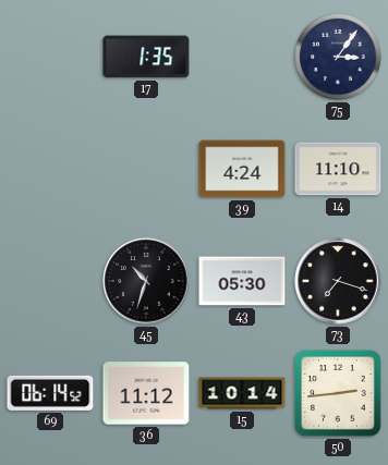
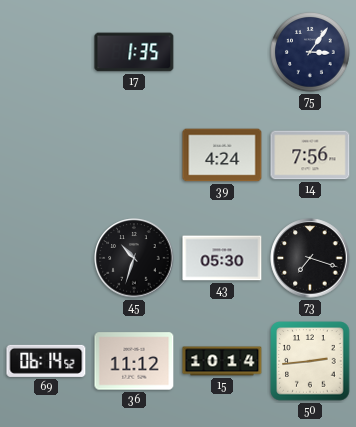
14: 11:10 -> 7:56 (310, 155)
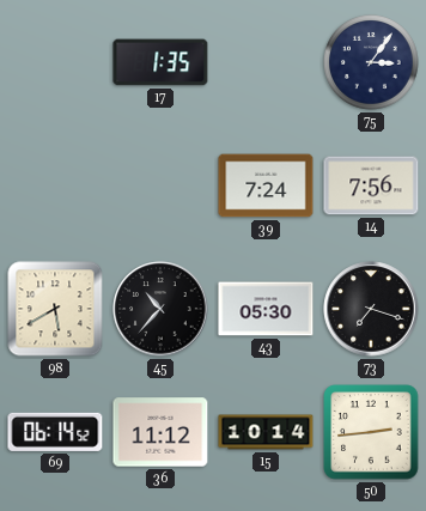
39: 4:24 -> 7:24 (266, 185)
98: none -> 5:40 (55, 309)
45: 10:33 -> 10:37 (160, 309)
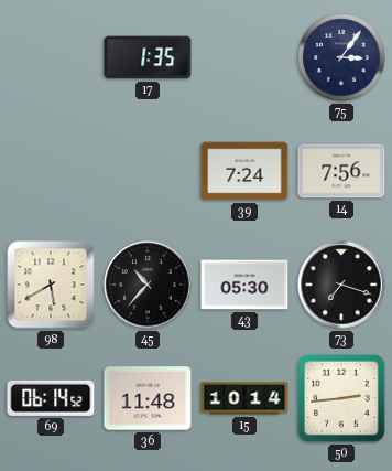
36: 11:12 -> 11:48 (148, 398)
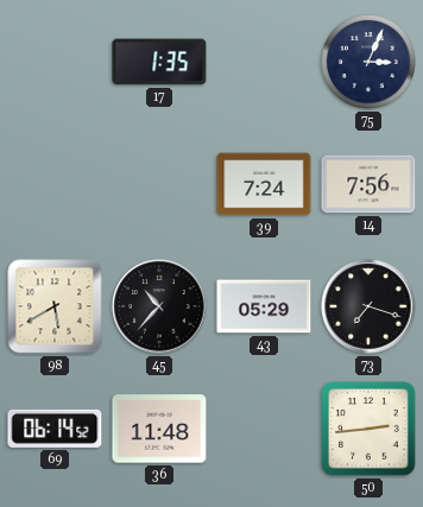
75: 3:06 -> 3:04 (370, 63)
43: 05:30 -> 05:29 (264, 306)
15: 10:14 -> none (244, 398)
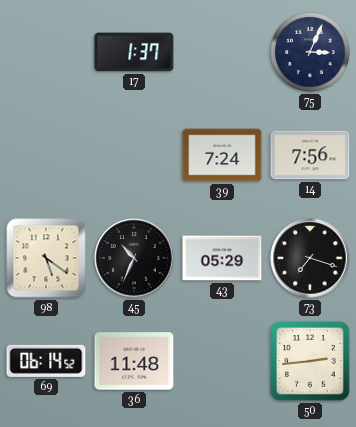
17: 1:35 -> 1:37 (134, 52)
98: 5:40 -> 5:21 (46, 258)
45: 10:37 -> 10:34 (134, 258)
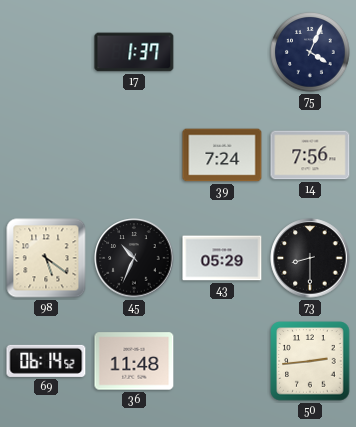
75: 3:04 -> 4:04 (311, 53)
73: 7:18 -> 8:30 (310, 258)
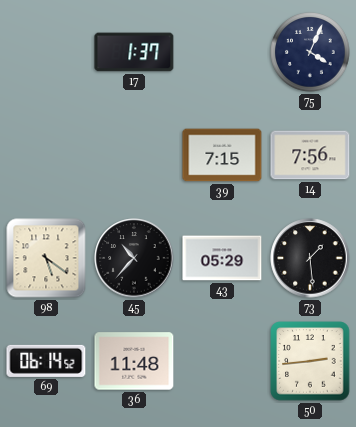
39: 7:24 -> 7:15 (222, 155)
45: 10:34 -> 10:37 (134, 258)
73: 8:30 -> 1:29 (310, 258)
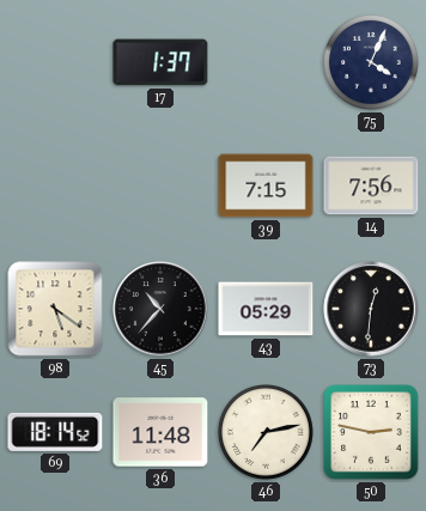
73: 1:29 -> 12:31 (371, 309)
69: 06:14 -> 18:14 (55, 432)
46: none -> 7:13 (267, 433)
50: 2:44 -> 2:47 (371, 432)
